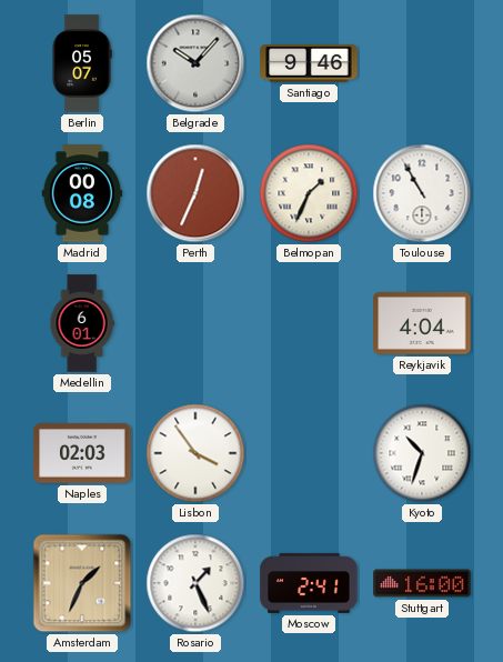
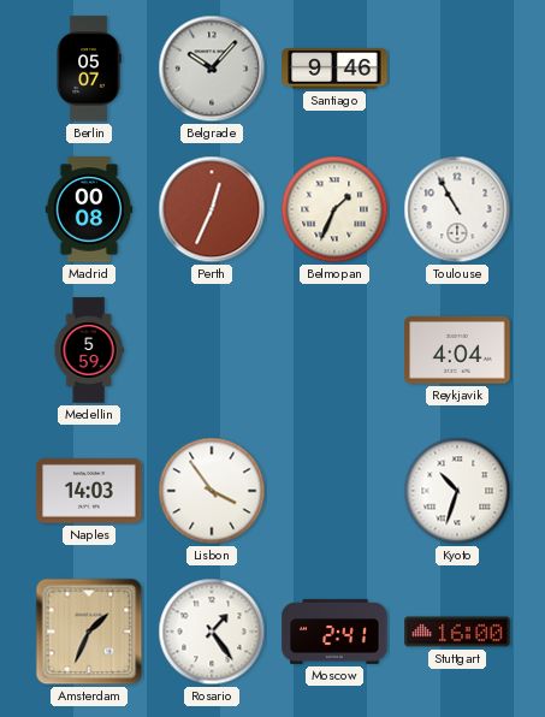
Medellin: 6:01 -> 5:59 (89, 350)
Naples: 02:03 -> 14:03 (89, 491)
Rosario: 1:26 -> 1:24 (212, 632)
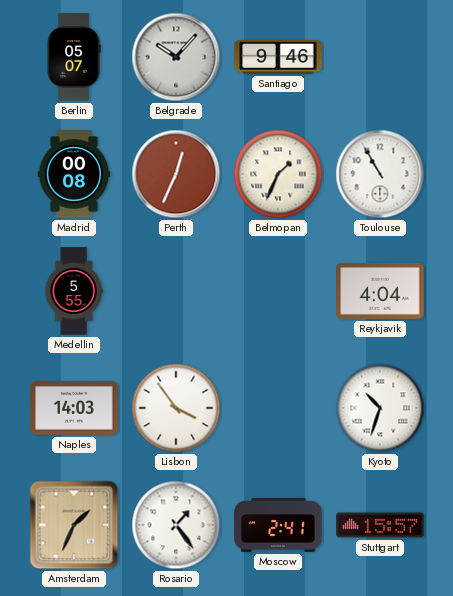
Medellin: 5:59 -> 5:55 (74, 291)
Stuttgart: 16:00 -> 15:57 (380, 525)
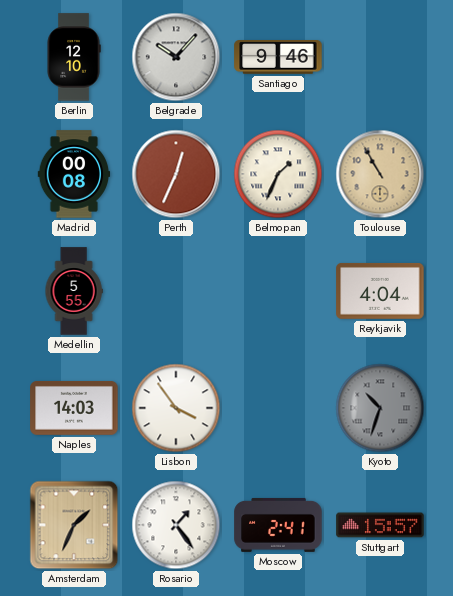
Berlin: 05:07 -> 12:10 (74, 57)
Toulouse dial: white -> champagne (380, 174)
Kyoto dial: white -> grey (380, 408)
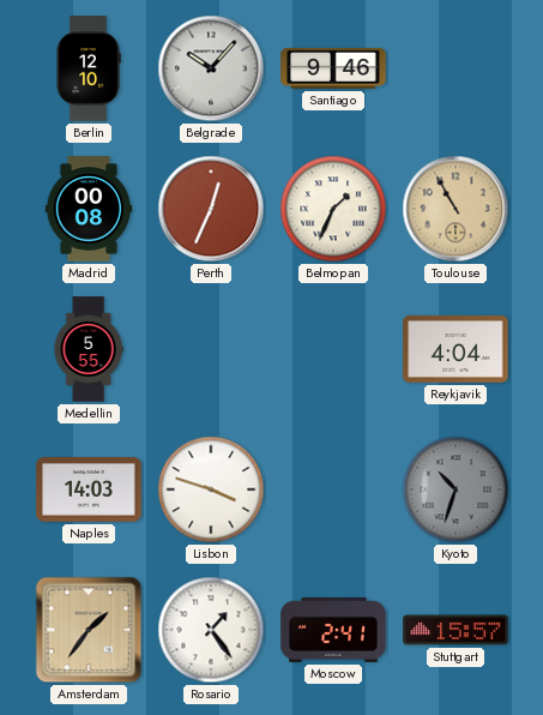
Lisbon: 3:54 -> 3:48 (211, 489)
Amsterdam: 1:34 -> 1:36 (89, 630)
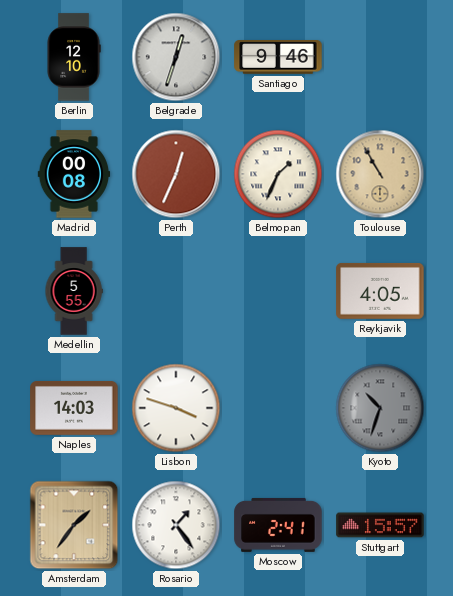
Belgrade: 10:07 -> 12:33 (176, 57)
Reykjavik: 4:04 -> 4:05 (380, 291)
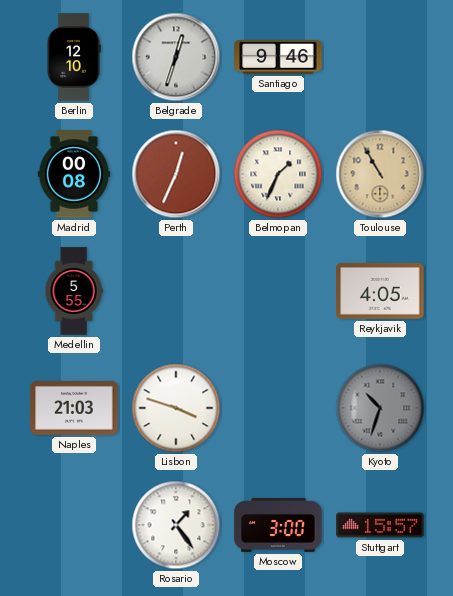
Naples: 14:03 -> 21:03 (74, 408)
Amsterdam: 1:36 -> none (74, 525)
Moscow: 2:41 -> 3:00 (278, 525)
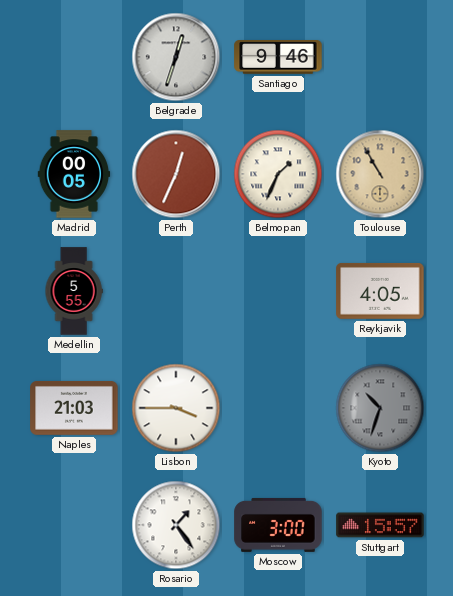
Berlin: 12:10 -> none (74, 57)
Madrid: 00:08 -> 00:05 (74, 174)
Lisbon: 3:48 -> 3:45 (176, 408)
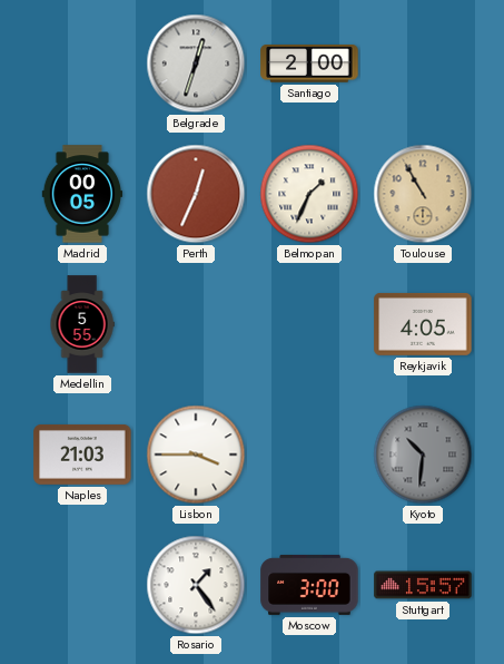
Santiago: 9:46 -> 2:00 (309, 64)
Kyoto: 10:33 -> 10:31 (423, 455)
